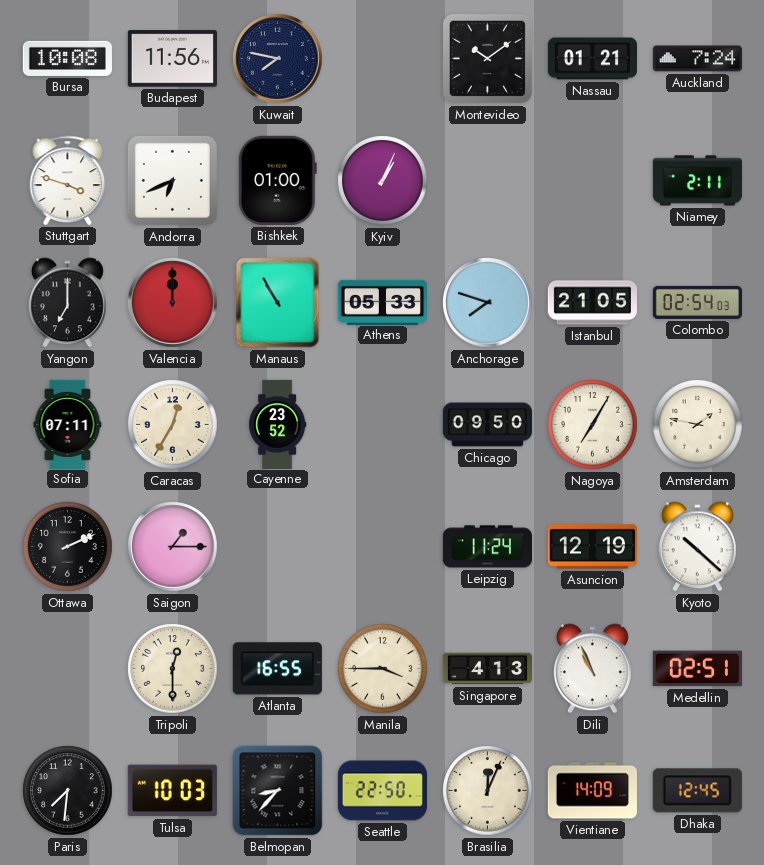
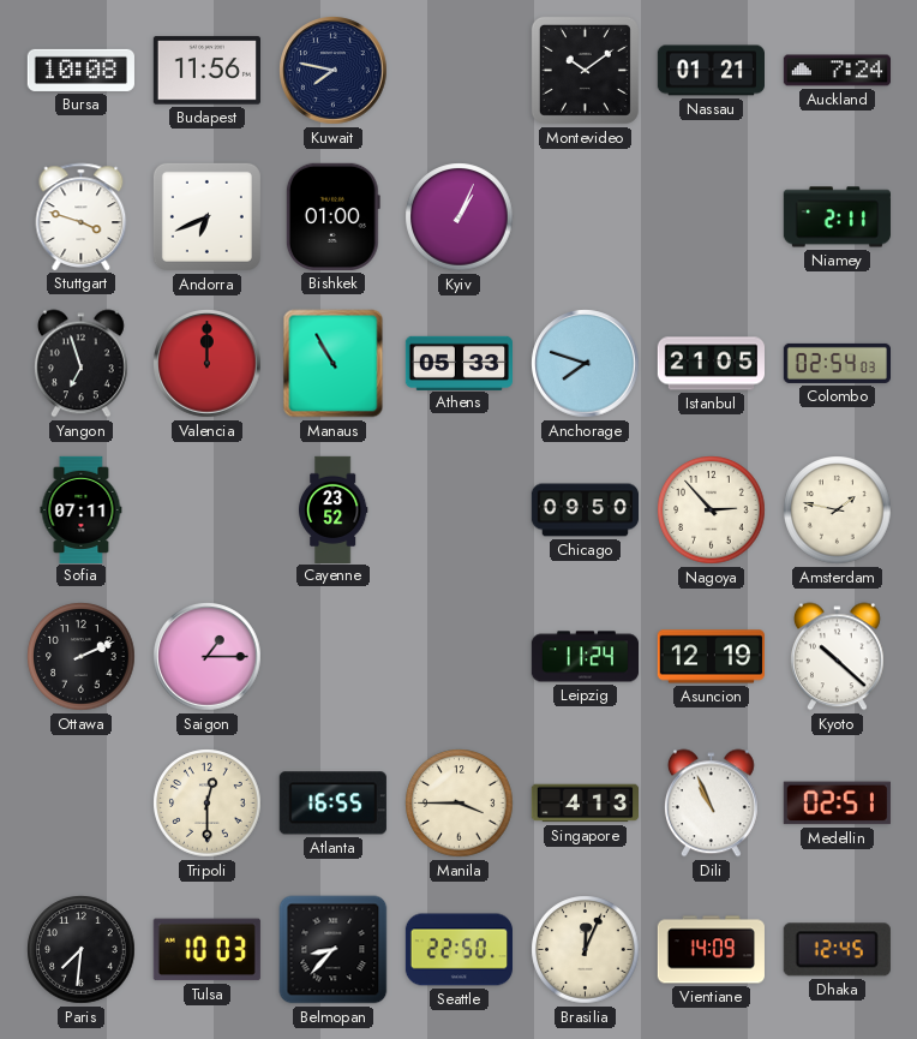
Yangon: 7:00 -> 6:57 (80, 364)
Caracas: 12:35 -> none (173, 425)
Nagoya: 7:05 -> 2:53 (712, 510)
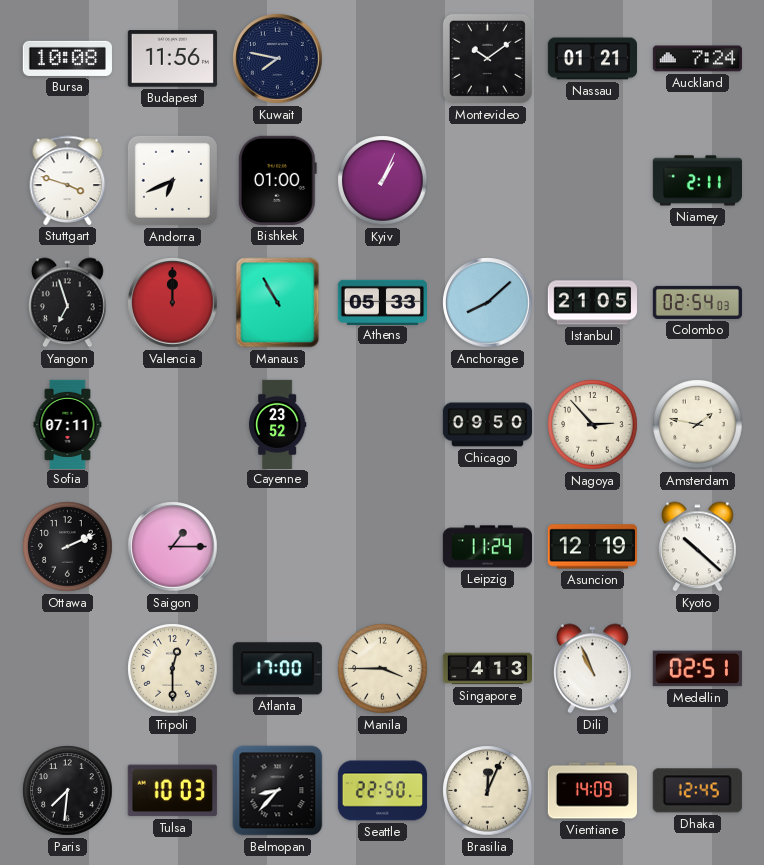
Anchorage: 7:48 -> 8:08 (488, 303)
Atlanta: 16:55 -> 17:00 (277, 669)
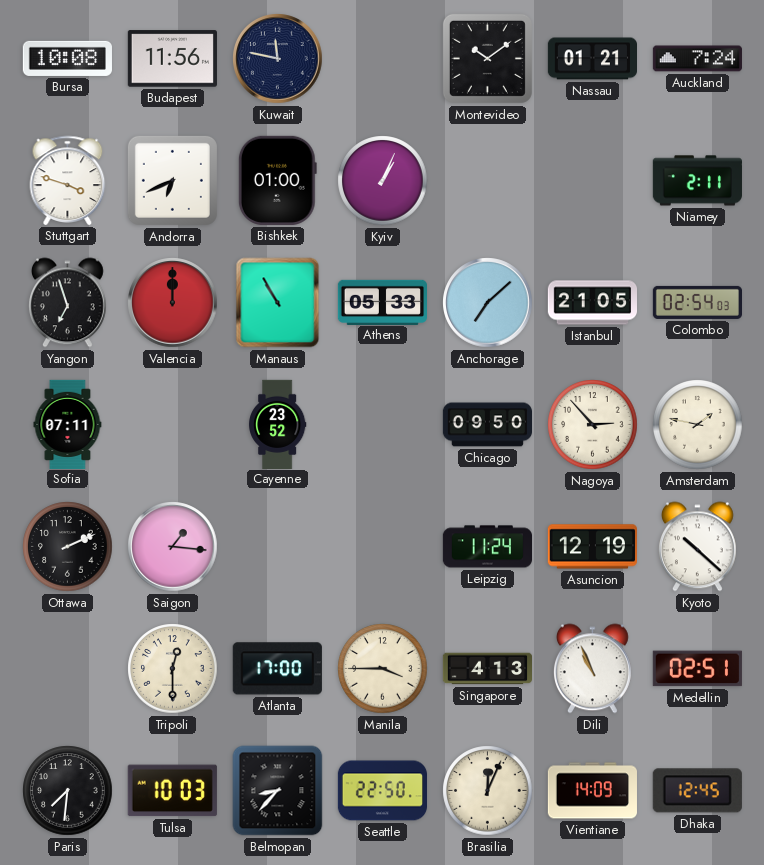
Kuwait: 7:47 -> 11:47 (278, 59)
Anchorage: 8:08 -> 7:08 (488, 303)
Saigon: 1:15 -> 1:16 (173, 547)
